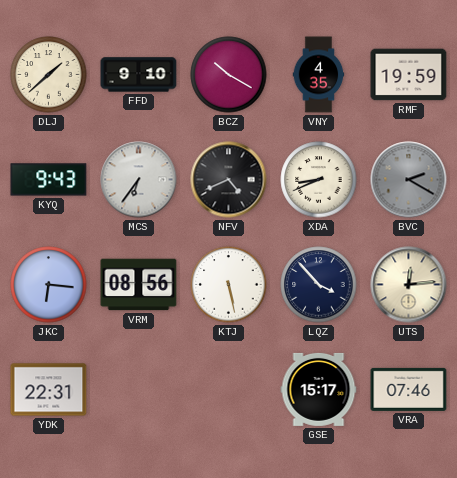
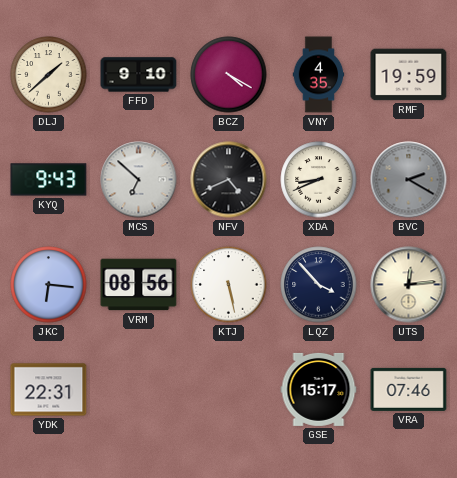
BCZ: 10:20 -> 4:20 (229, 75)
MCS: 6:36 -> 6:52 (139, 180)
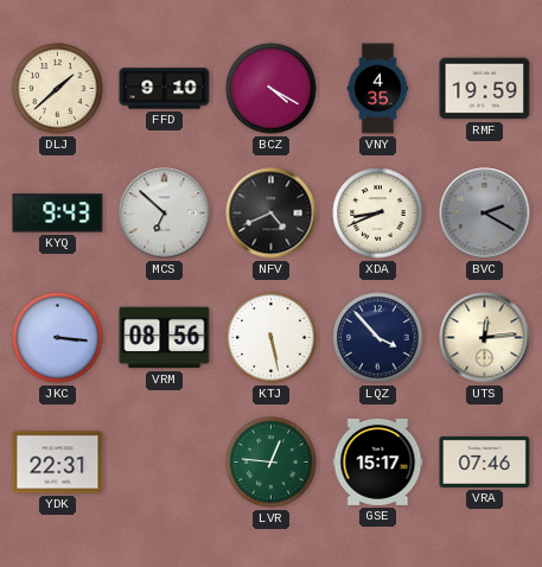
JKC: 6:16 -> 3:16 (58, 338)
LVR: none -> 12:46 (272, 463)
